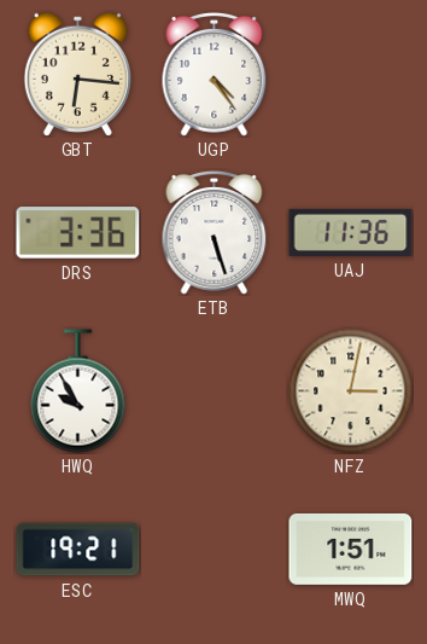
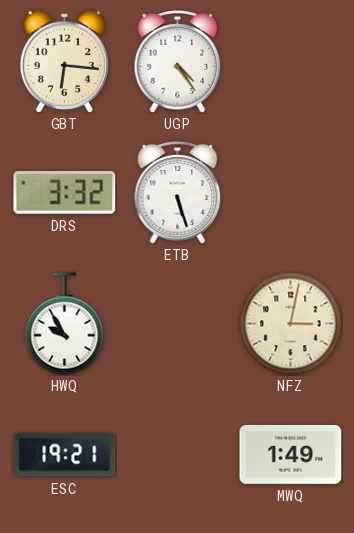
DRS: 3:36 -> 3:32 (65, 193)
UAJ: 11:36 -> none (351, 232)
MWQ: 1:51 -> 1:49 (291, 454)
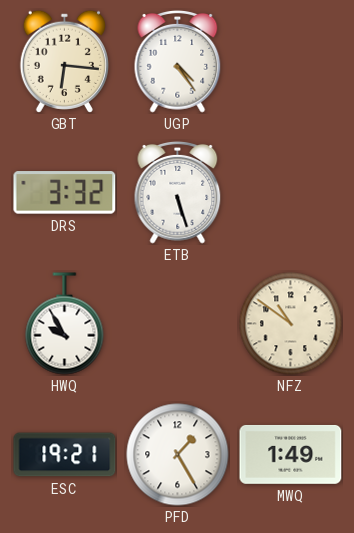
NFZ: 3:02 -> 10:51 (291, 324)
PFD: none -> 1:25 (178, 455)
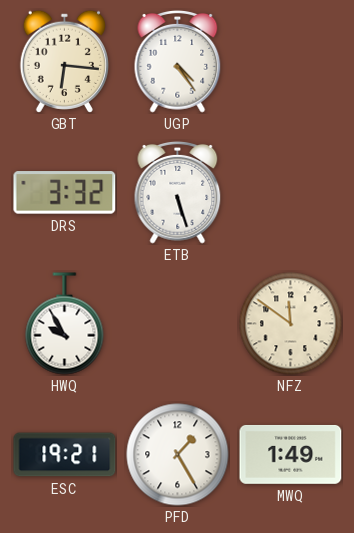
NFZ: 10:51 -> 11:51 (291, 324)
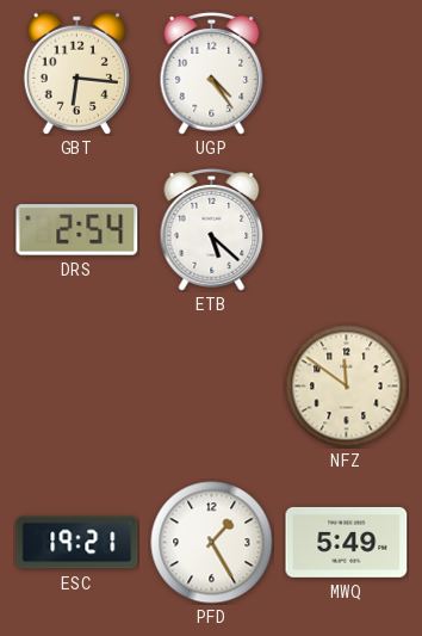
DRS: 3:32 -> 2:54 (77, 230)
ETB: 5:27 -> 5:22 (212, 229)
HWQ: 9:55 -> none (65, 324)
MWQ: 1:49 -> 5:49 (347, 542)
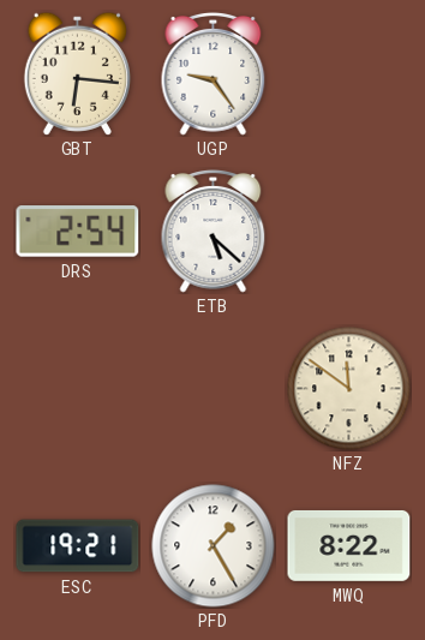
UGP: 4:24 -> 9:24 (214, 73)
MWQ: 5:49 -> 8:22 (349, 545)
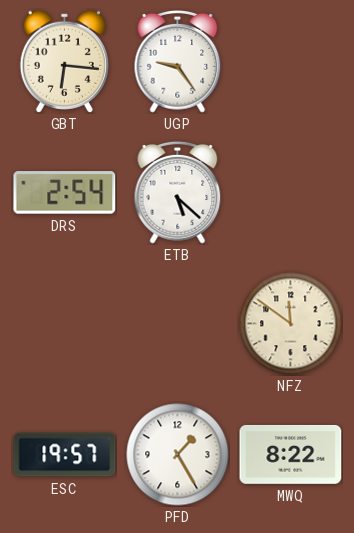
ESC: 19:21 -> 19:57 (65, 455)
